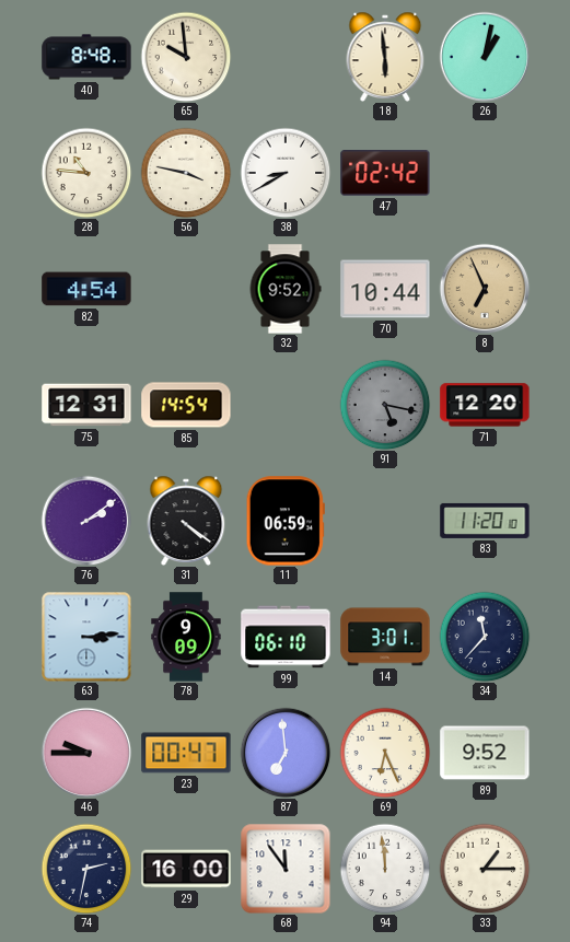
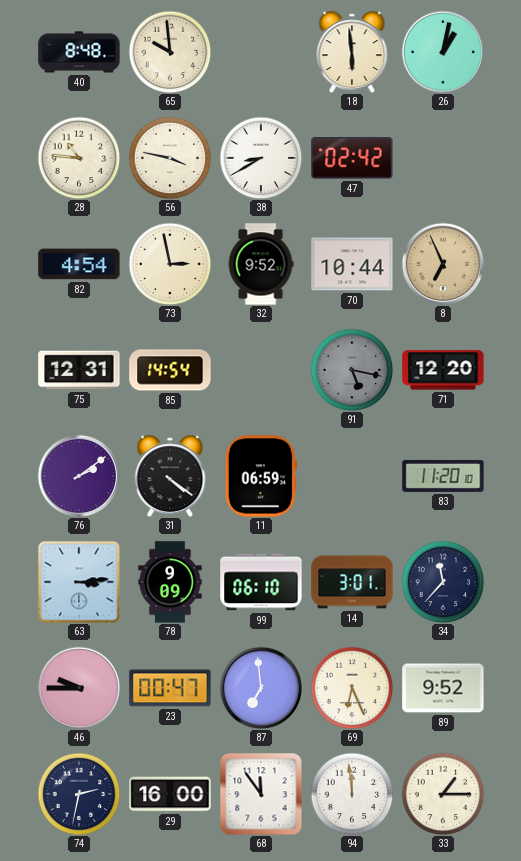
73: none -> 2:58 (170, 264)
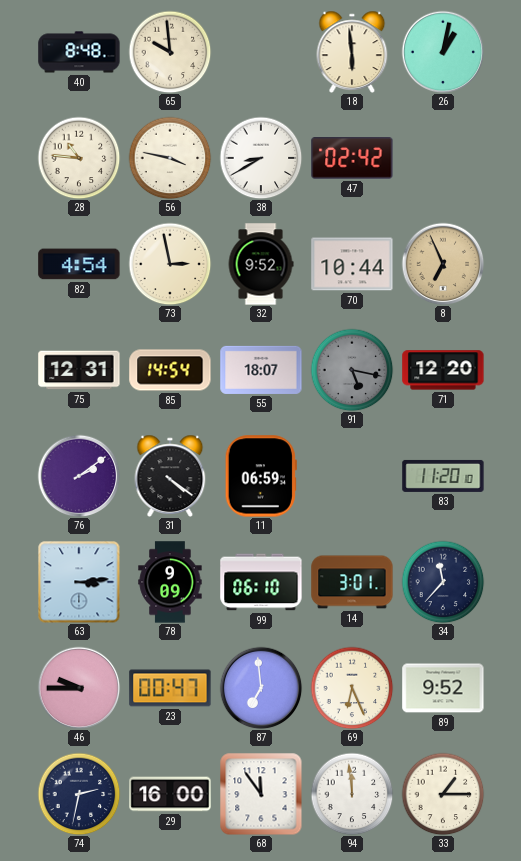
55: none -> 18:07 (261, 370)
